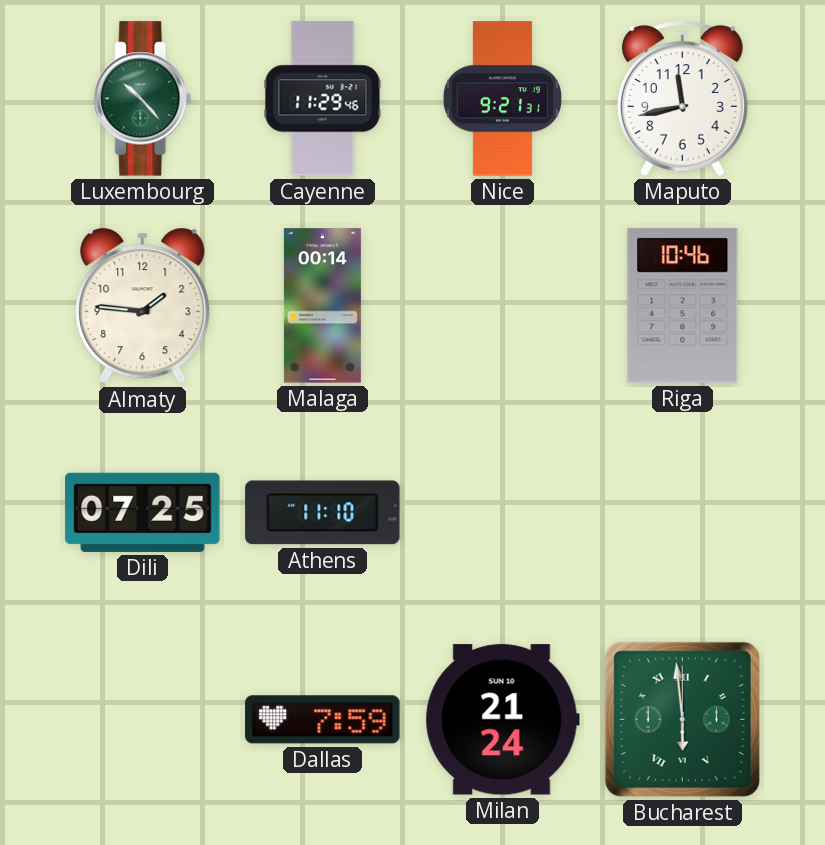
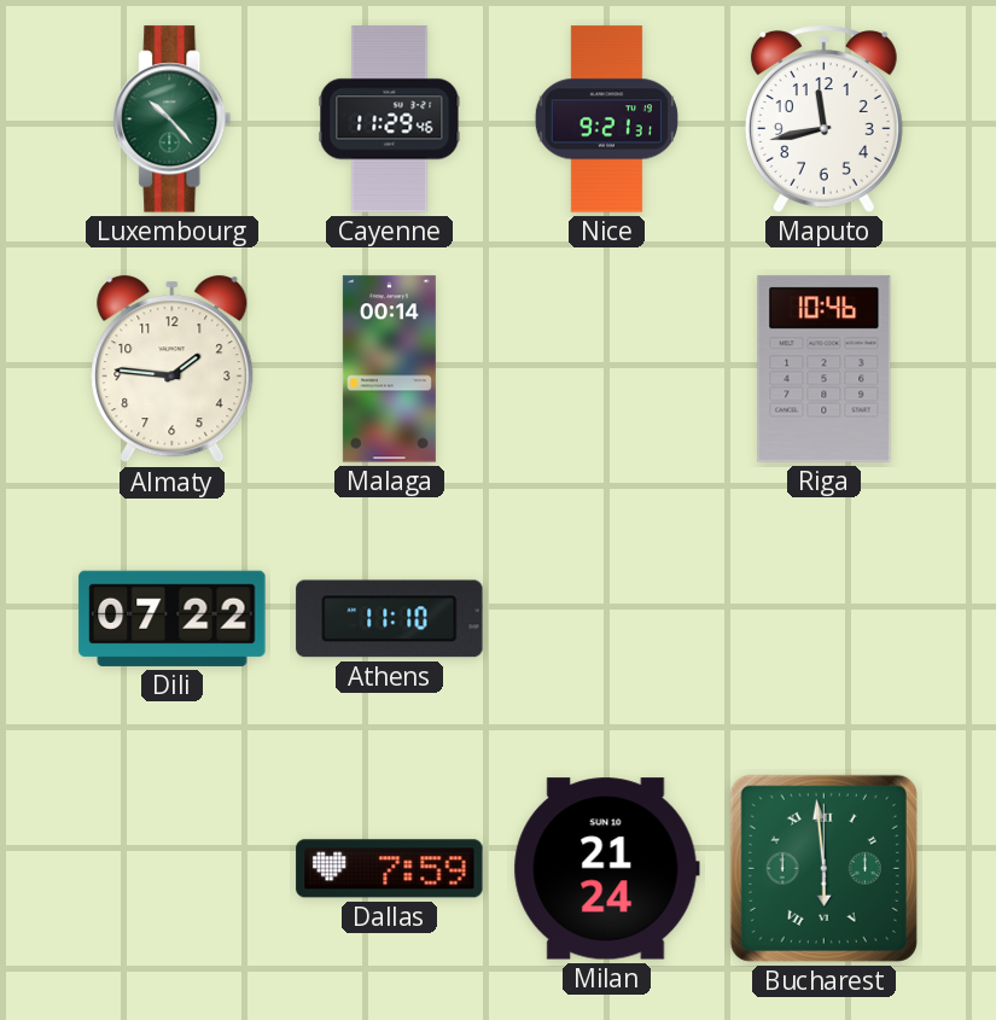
Dili: 07:25 -> 07:22 (173, 618)
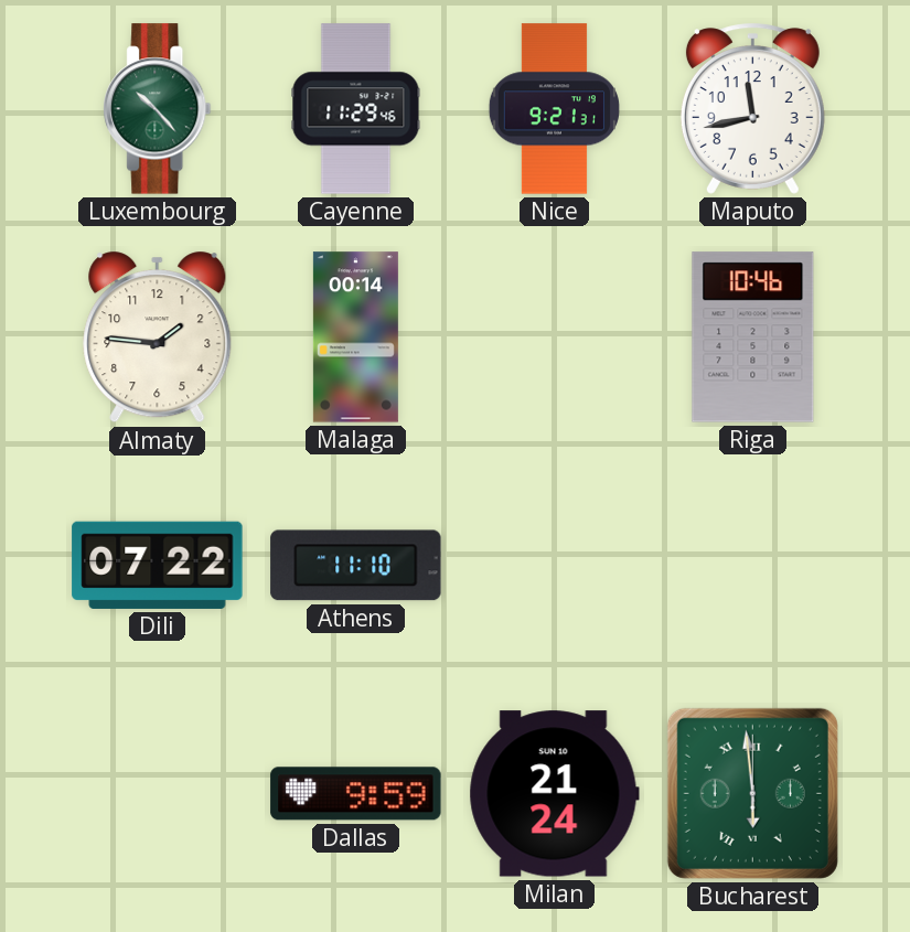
Dallas: 7:59 -> 9:59 (356, 794)
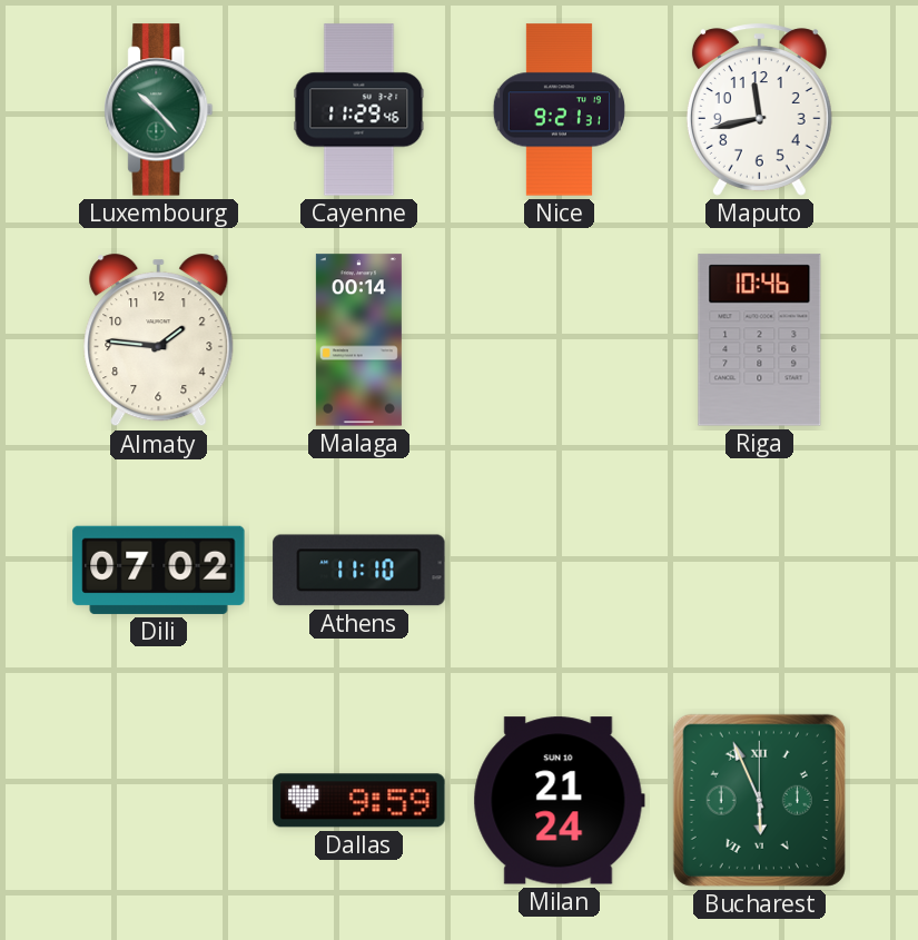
Dili: 07:22 -> 07:02 (159, 570)
Bucharest: 5:59 -> 5:56 (759, 800)
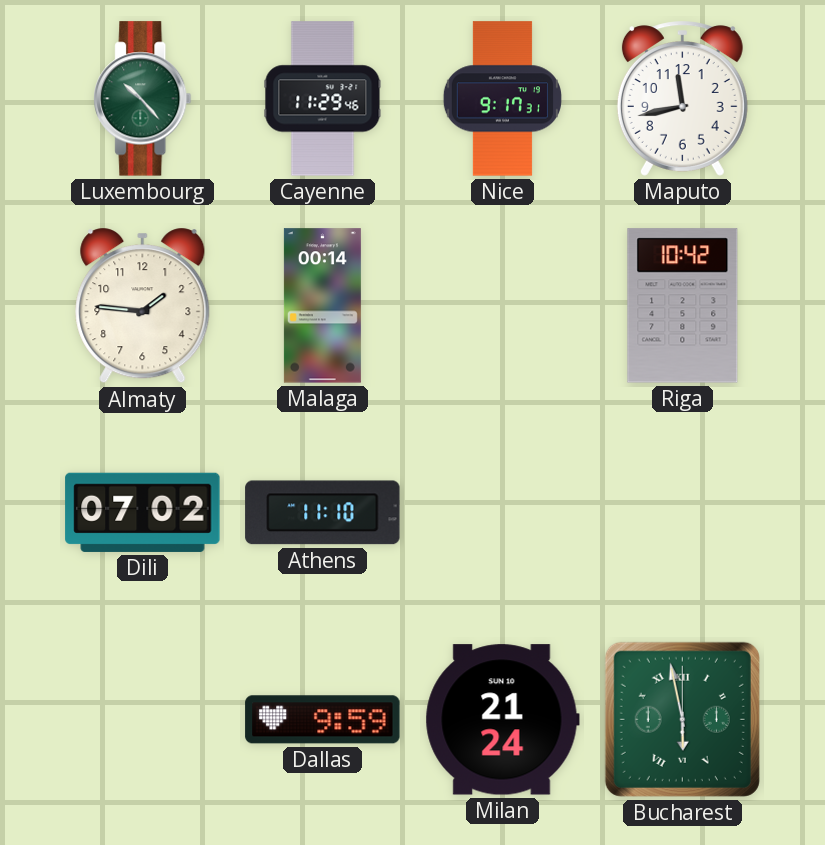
Nice: 9:21 -> 9:17 (502, 99)
Riga: 10:46 -> 10:42 (683, 306)
Bucharest: 5:56 -> 5:58 (682, 719)
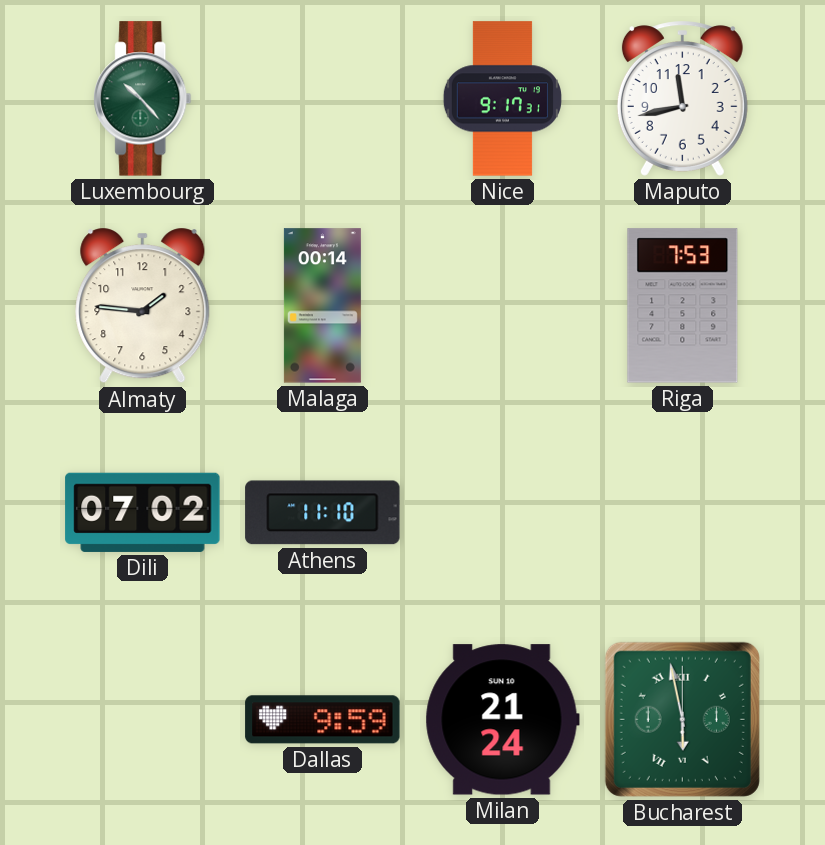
Cayenne: 11:29 -> none (323, 99)
Riga: 10:42 -> 7:53 (683, 306)
